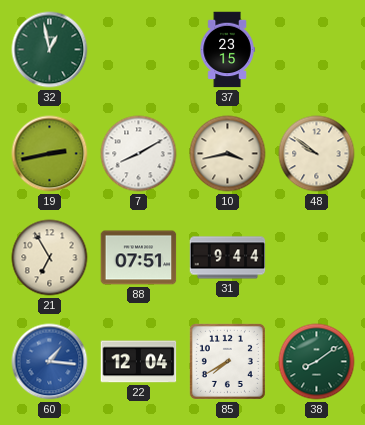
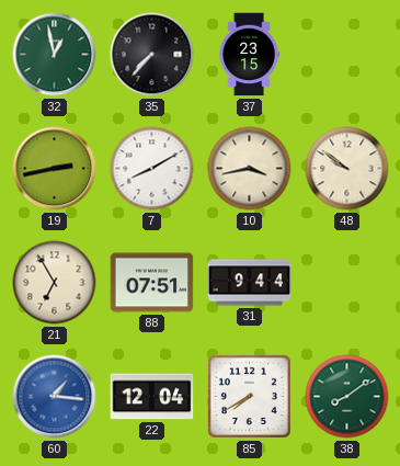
35: none -> 7:37 (152, 55)
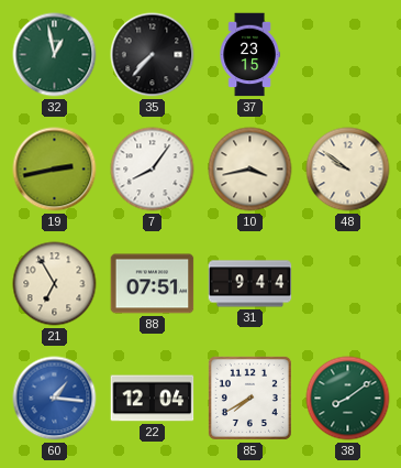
7: 8:10 -> 8:06 (153, 170)
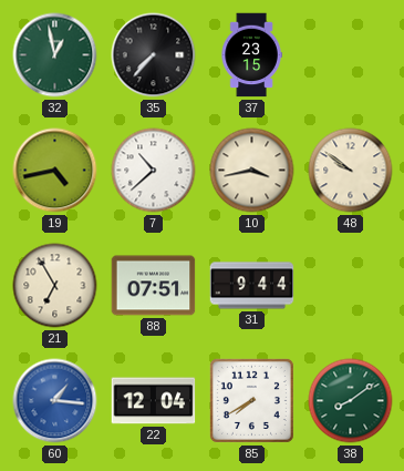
19: 2:43 -> 4:43 (55, 171)
7: 8:06 -> 10:38 (154, 171)
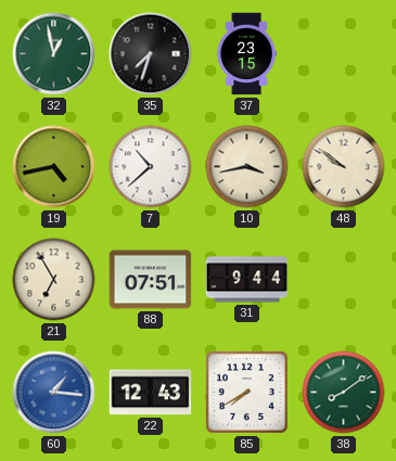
35: 7:37 -> 7:33 (151, 54)
22: 12:04 -> 12:43 (151, 393)
